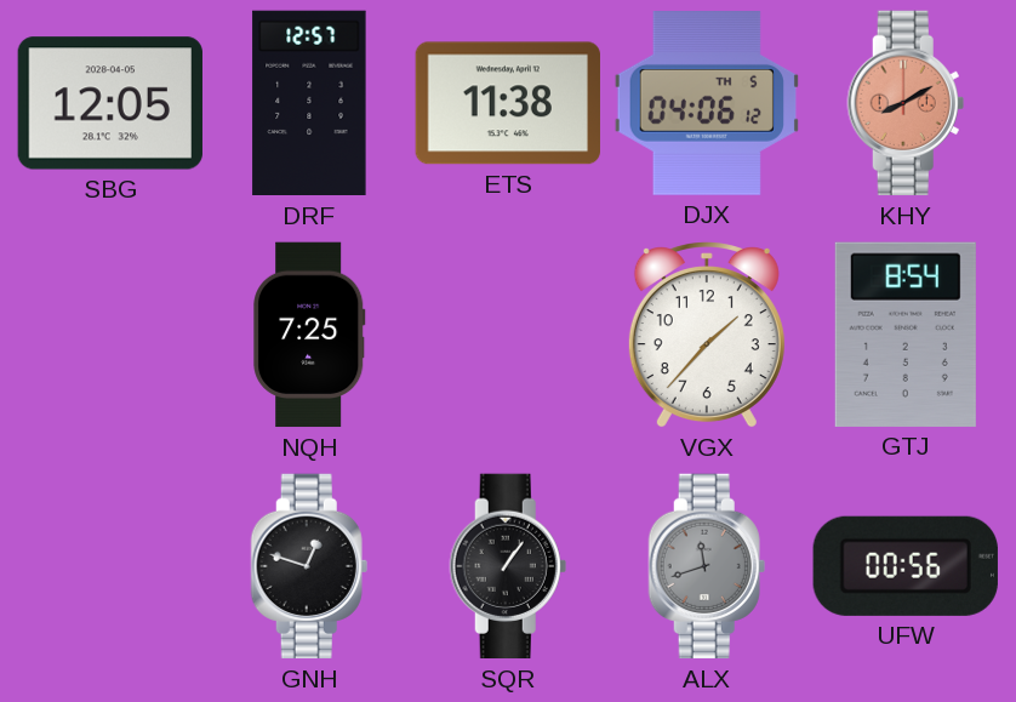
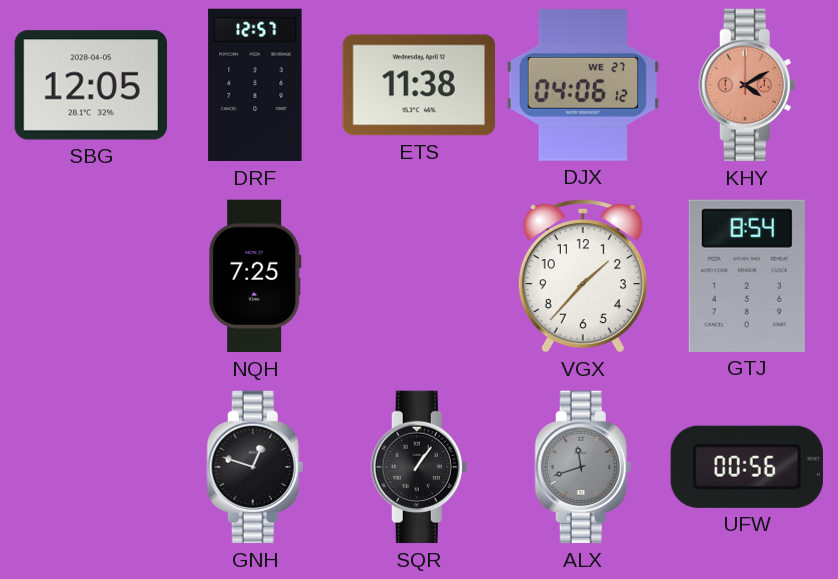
DJX date: TH 5 -> WE 27 (582, 86)
KHY: 8:10 -> 4:10 (747, 85)
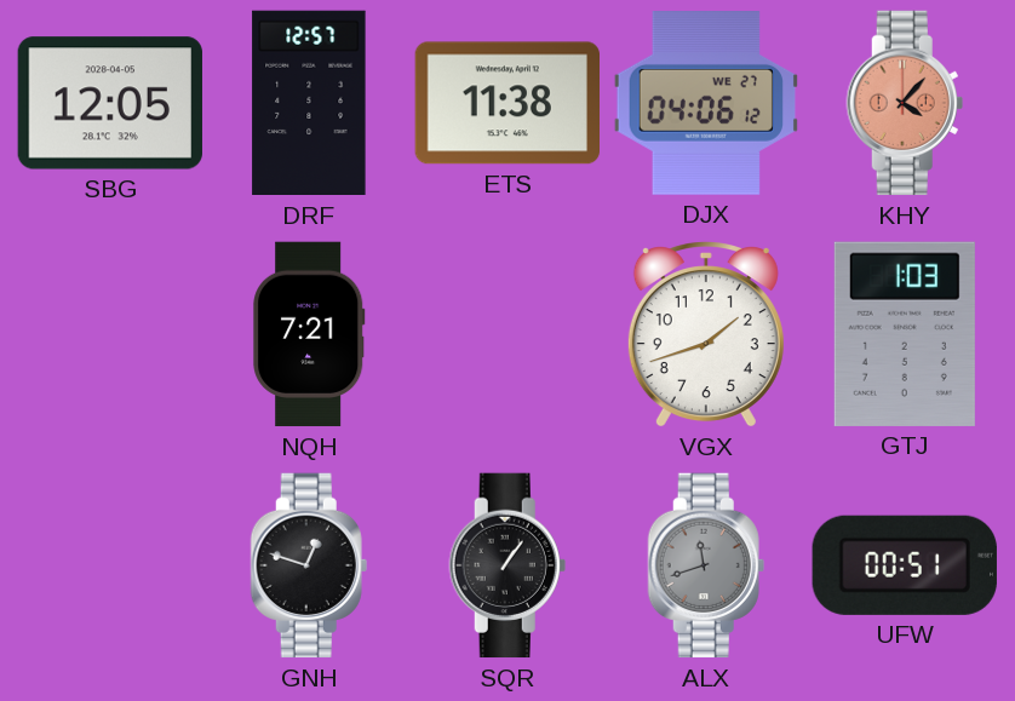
KHY: 4:10 -> 4:07 (905, 103)
NQH: 7:25 -> 7:21 (309, 334)
VGX: 1:37 -> 1:42 (706, 335)
GTJ: 8:54 -> 1:03 (905, 334)
UFW: 00:56 -> 00:51 (905, 565)
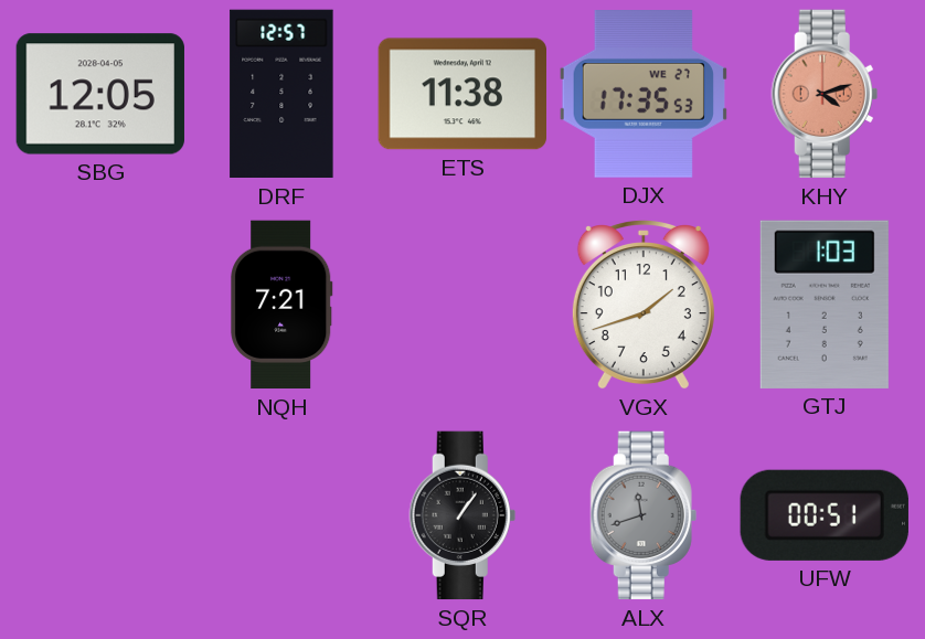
DJX: 04:06 -> 17:35 (642, 95)
KHY: 4:07 -> 4:12 (825, 94)
GNH: 12:48 -> none (309, 565)
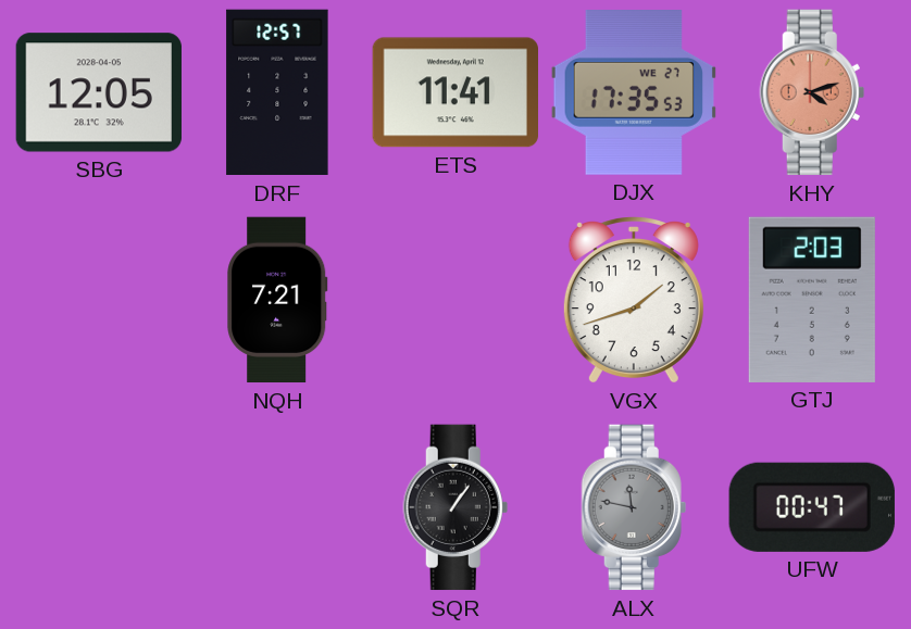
ETS: 11:38 -> 11:41 (454, 92)
GTJ: 1:03 -> 2:03 (812, 300)
ALX: 11:42 -> 11:47 (634, 507)
UFW: 00:51 -> 00:47 (812, 507)
